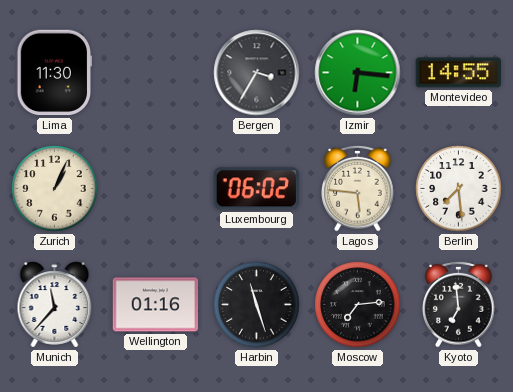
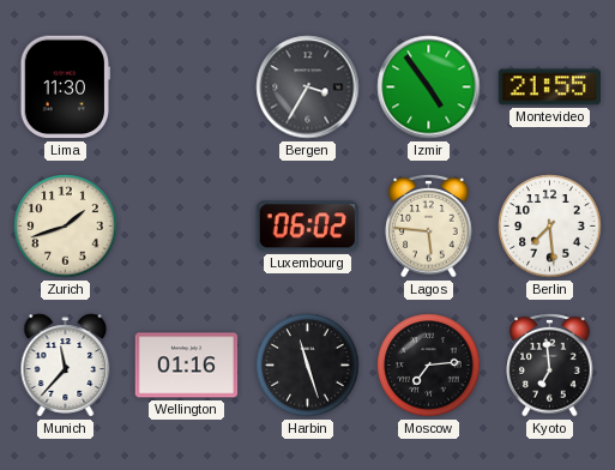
Izmir: 6:16 -> 4:54 (429, 88)
Montevideo: 14:55 -> 21:55 (549, 88)
Zurich: 1:04 -> 1:42 (66, 227)
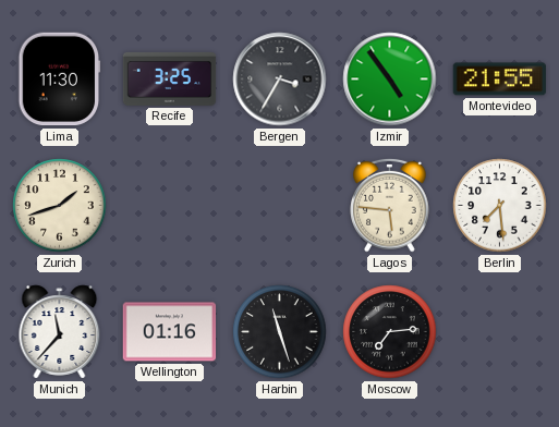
Recife: none -> 3:25 (170, 78)
Luxembourg: 06:02 -> none (307, 227)
Kyoto: 6:59 -> none (550, 364)
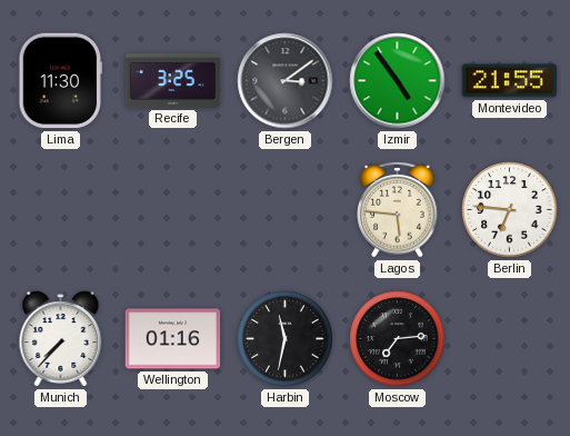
Bergen: 3:35 -> 3:09 (286, 81)
Zurich: 1:42 -> none (60, 206)
Berlin: 7:29 -> 6:46 (510, 210)
Munich: 11:37 -> 7:37 (61, 339)
Harbin: 11:27 -> 11:32 (286, 339)
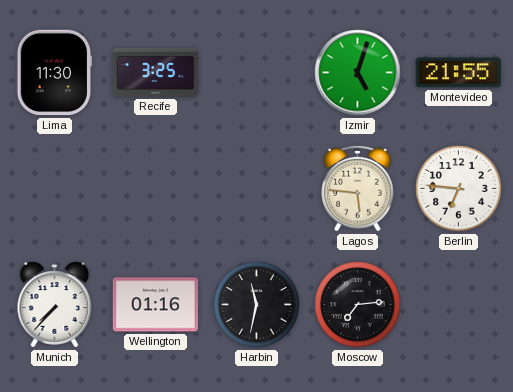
Bergen: 3:09 -> none (286, 81)
Izmir: 4:54 -> 5:03 (358, 73)
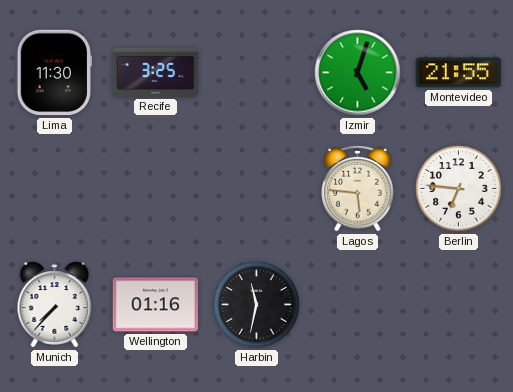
Moscow: 7:14 -> none (358, 305)
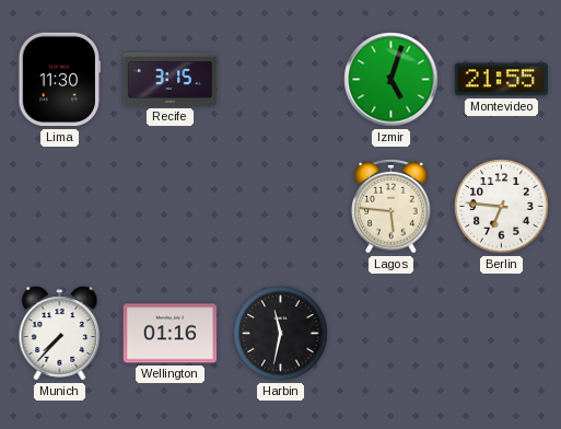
Recife: 3:25 -> 3:15 (171, 79)
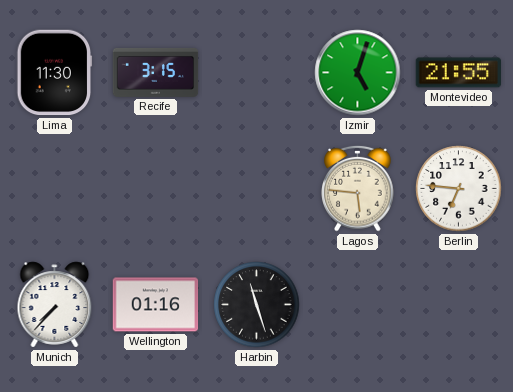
Harbin: 11:32 -> 11:27 (257, 305)
